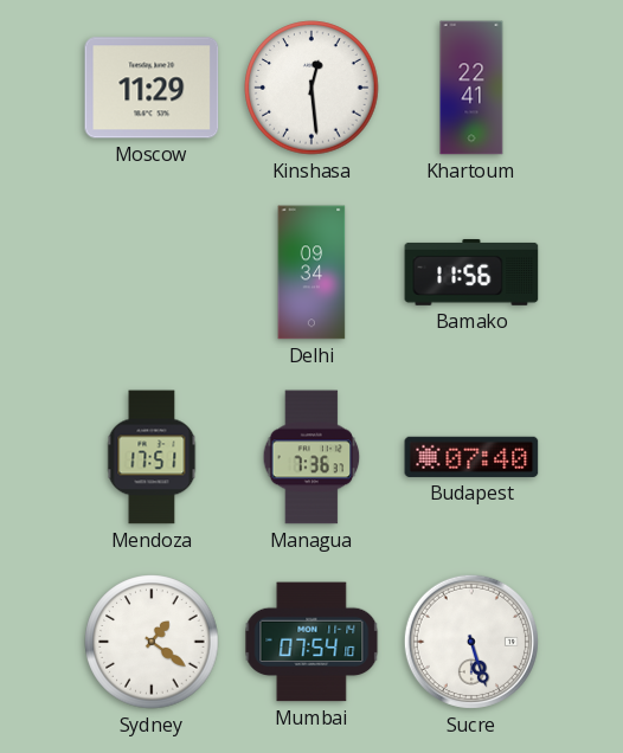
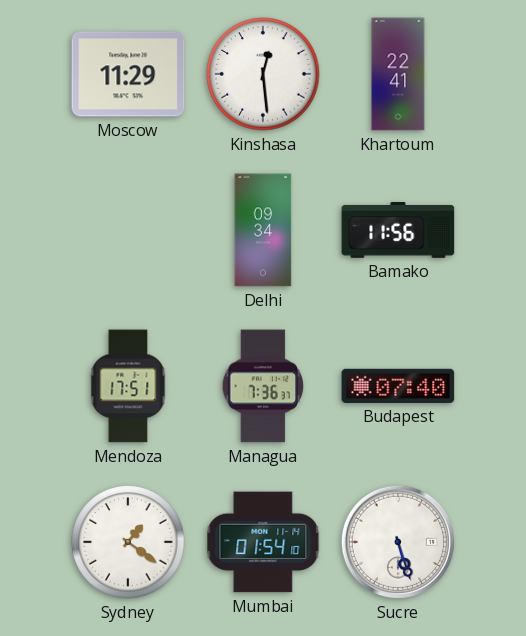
Mumbai: 07:54 -> 01:54 (263, 542)
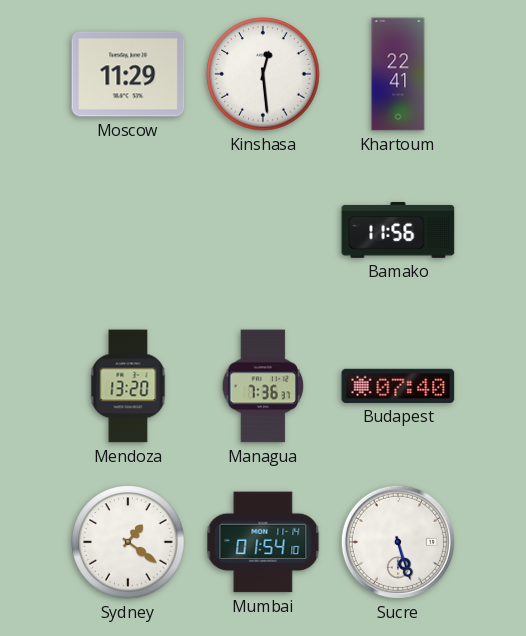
Delhi: 09:34 -> none (263, 230)
Mendoza: 17:51 -> 13:20 (128, 386)
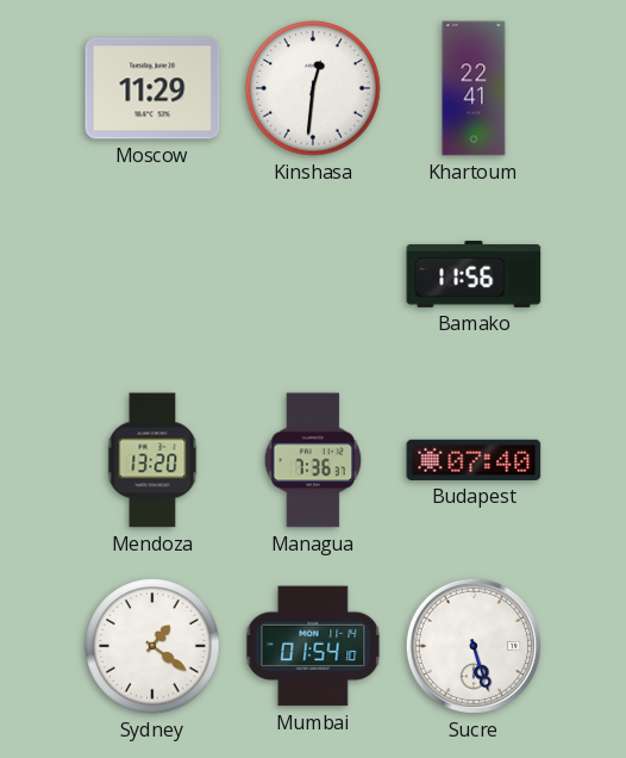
Kinshasa: 12:29 -> 12:31 (313, 88)
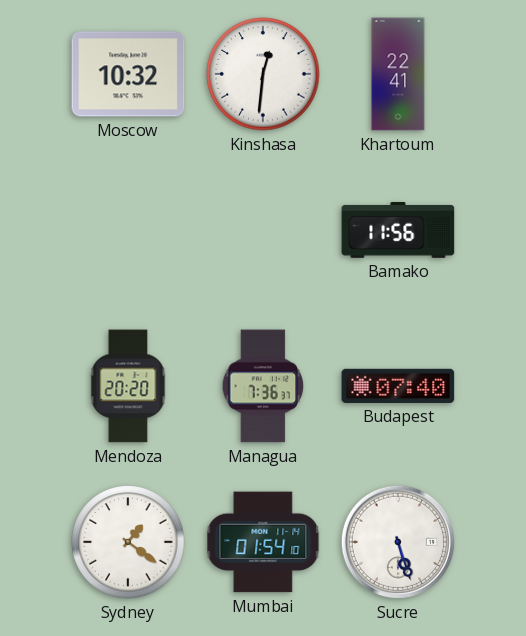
Moscow: 11:29 -> 10:32 (128, 74)
Mendoza: 13:20 -> 20:20 (128, 386)
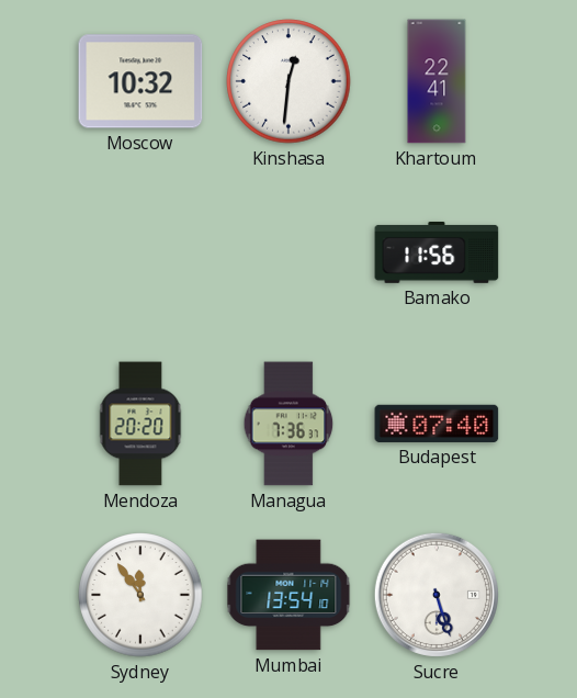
Sydney: 1:21 -> 11:54 (140, 595)
Mumbai: 01:54 -> 13:54 (288, 595)
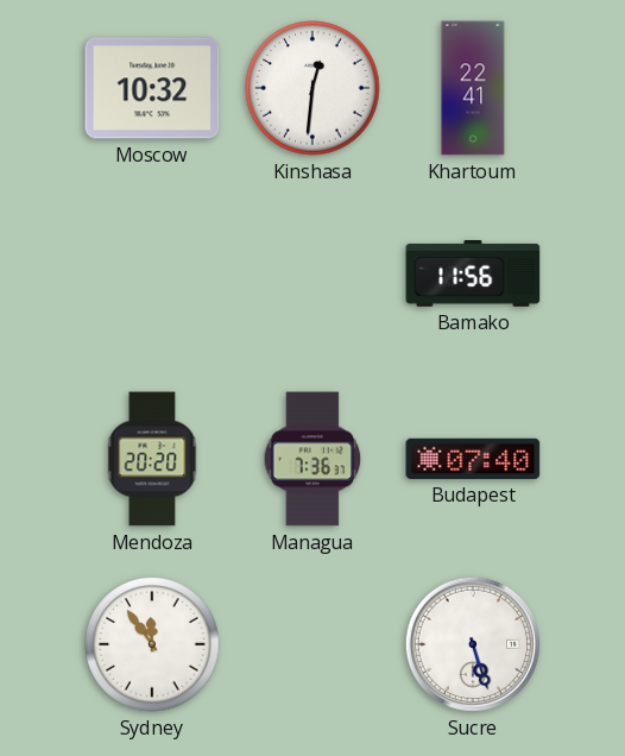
Mumbai: 13:54 -> none (288, 595)
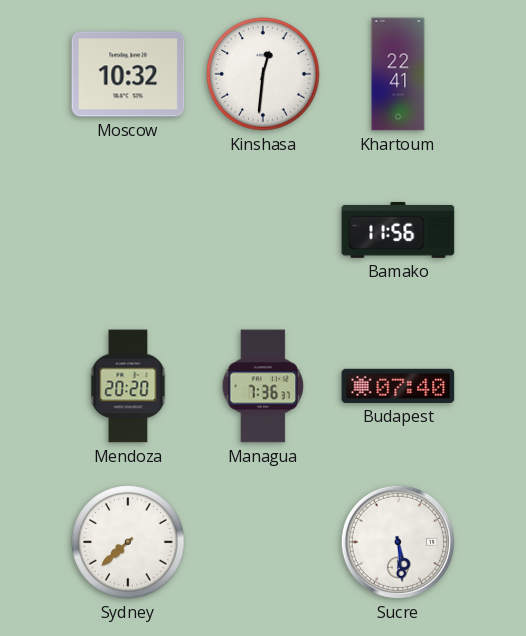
Sydney: 11:54 -> 7:38 (128, 542)
Sucre: 5:27 -> 5:29 (398, 542)
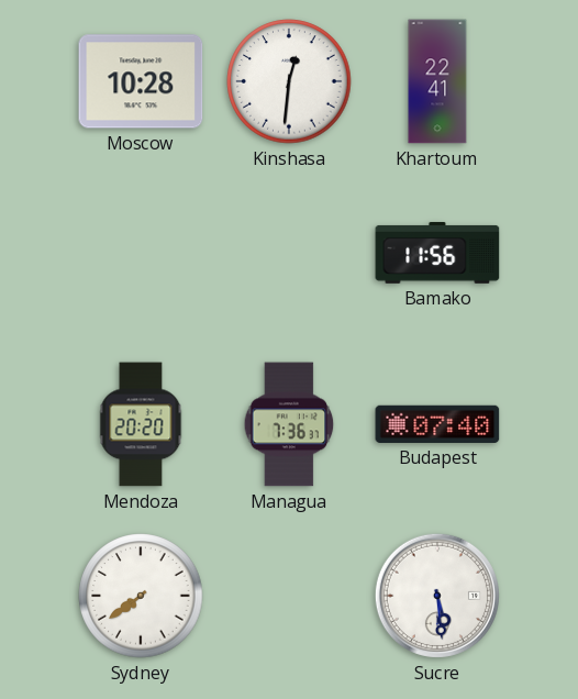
Moscow: 10:32 -> 10:28 (141, 81)
Sydney: 7:38 -> 7:39 (141, 596)
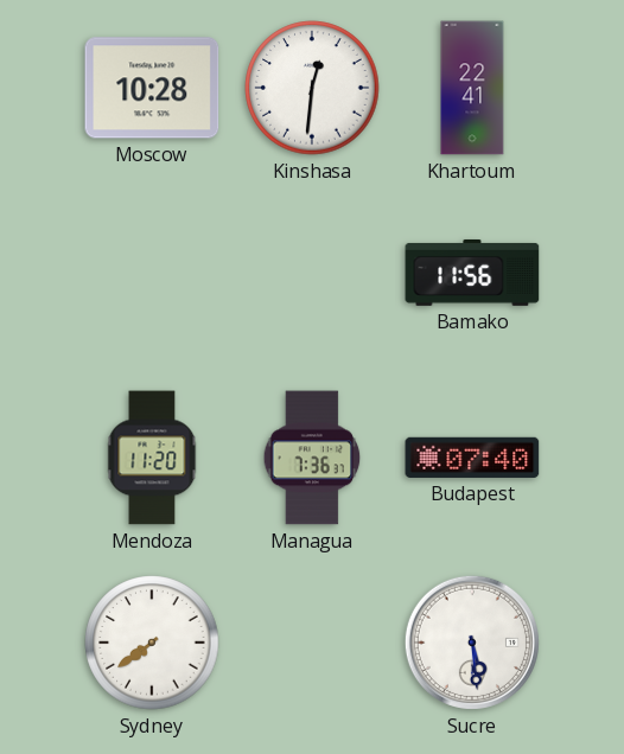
Mendoza: 20:20 -> 11:20 (152, 458)
